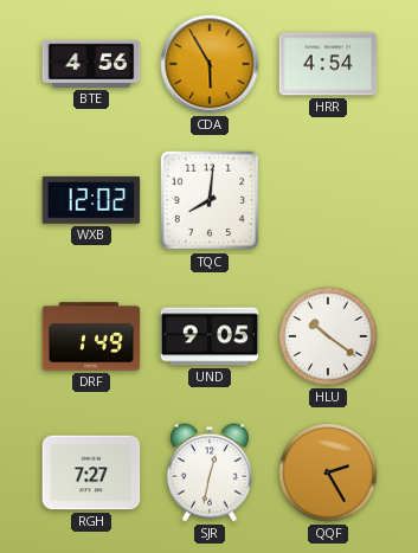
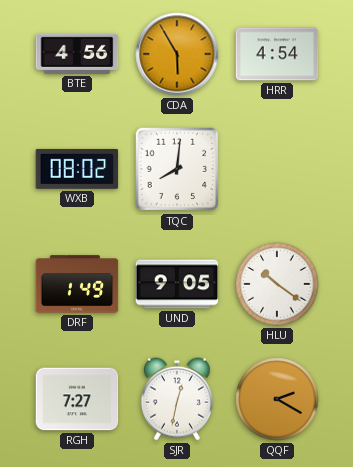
WXB: 12:02 -> 08:02 (77, 169)
QQF: 2:25 -> 2:20 (277, 399)
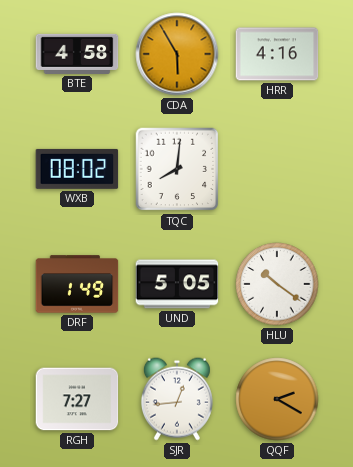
BTE: 4:56 -> 4:58 (77, 54)
HRR: 4:54 -> 4:16 (277, 54)
UND: 9:05 -> 5:05 (177, 284)
SJR: 12:32 -> 12:44 (177, 399)
